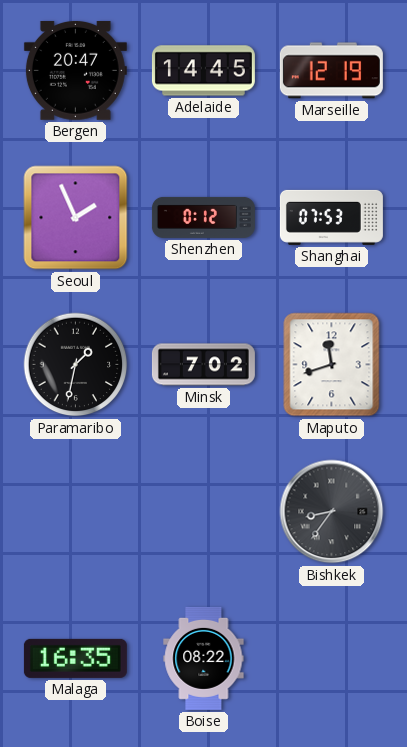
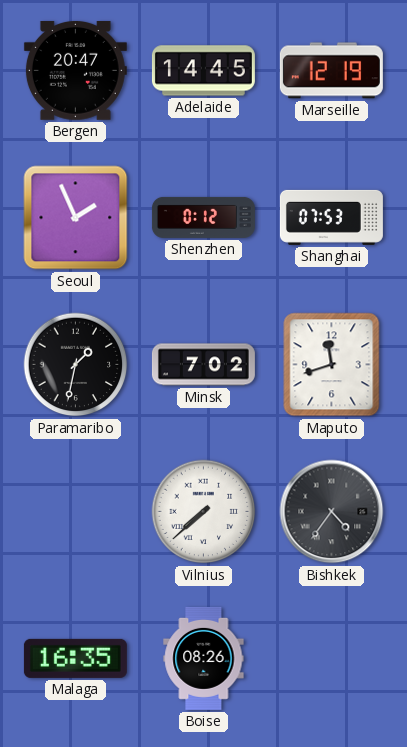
Vilnius: none -> 7:38 (204, 512)
Bishkek: 8:36 -> 4:36 (332, 512)
Boise: 08:22 -> 08:26 (204, 658)
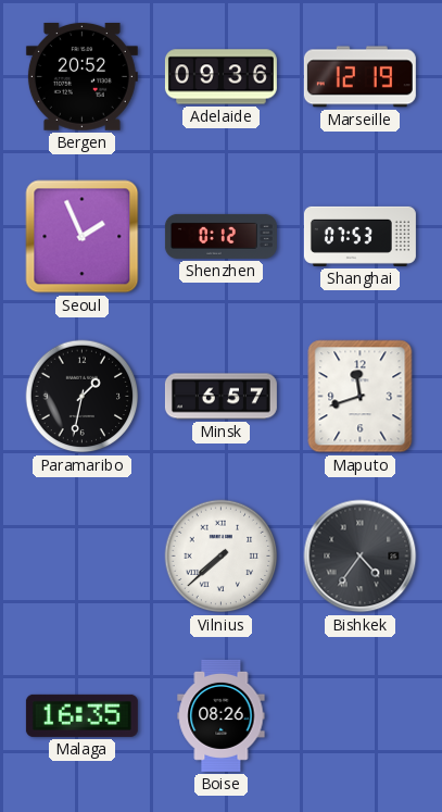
Bergen: 20:47 -> 20:52 (81, 76)
Adelaide: 14:45 -> 09:36 (220, 77)
Minsk: 7:02 -> 6:57 (220, 397)
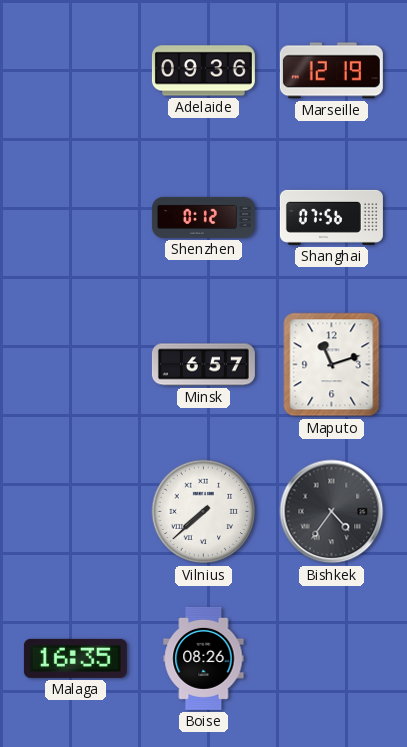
Bergen: 20:52 -> none (81, 76)
Seoul: 1:56 -> none (83, 237)
Shanghai: 07:53 -> 07:56 (331, 217)
Paramaribo: 1:32 -> none (83, 397)
Maputo: 11:42 -> 11:12 (332, 365)
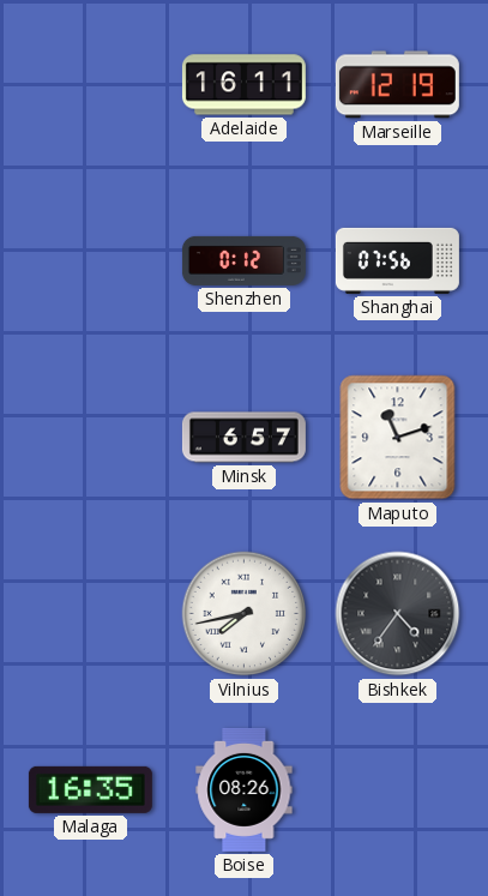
Adelaide: 09:36 -> 16:11 (243, 85)
Vilnius: 7:38 -> 7:43 (245, 614)
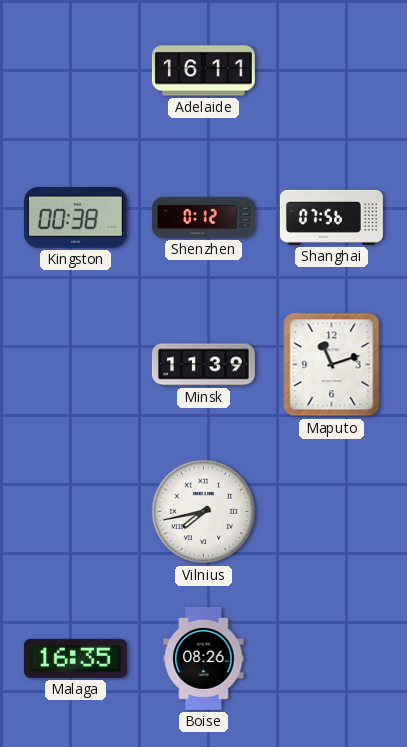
Marseille: 12:19 -> none (397, 85)
Kingston: none -> 00:38 (75, 218)
Minsk: 6:57 -> 11:39 (203, 365)
Bishkek: 4:36 -> none (398, 614)
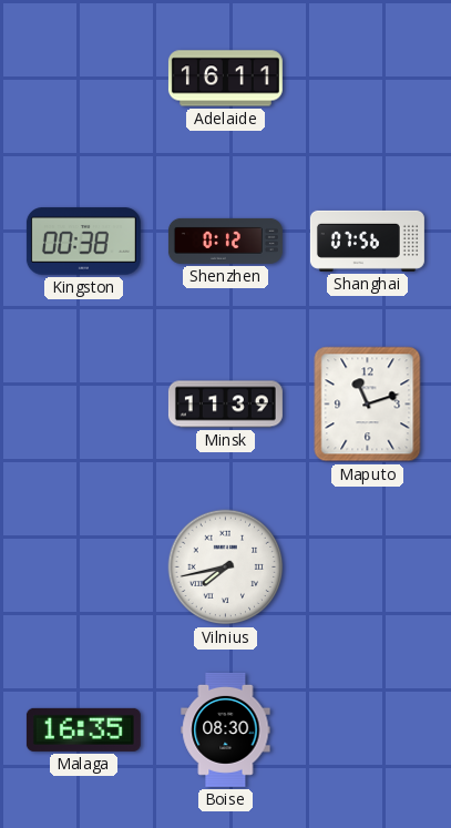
Boise: 08:26 -> 08:30 (226, 729)
